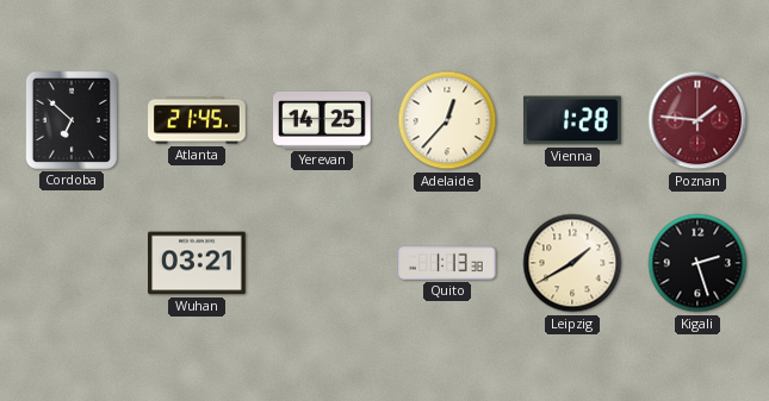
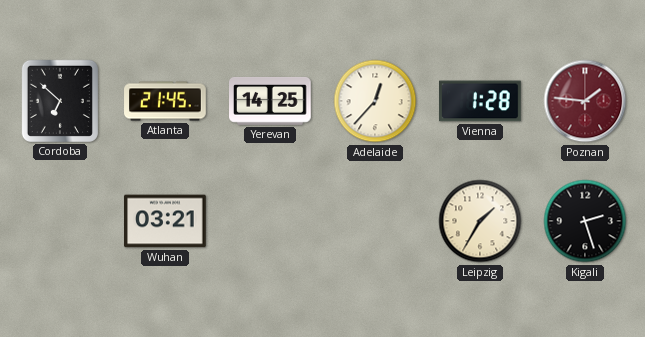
Quito: 1:13 -> none (448, 263)
Leipzig: 1:40 -> 1:35 (480, 221)
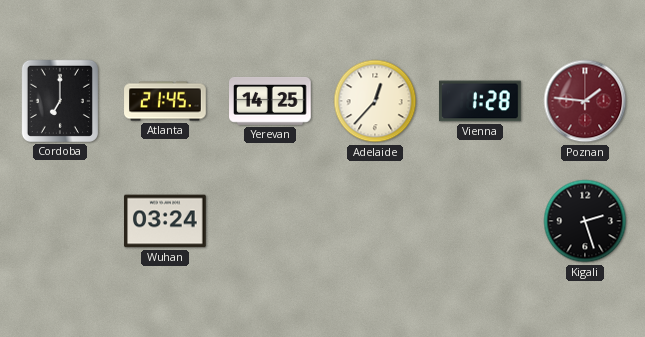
Cordoba: 6:52 -> 7:00 (60, 101)
Wuhan: 03:21 -> 03:24 (166, 221)
Leipzig: 1:35 -> none (480, 221)
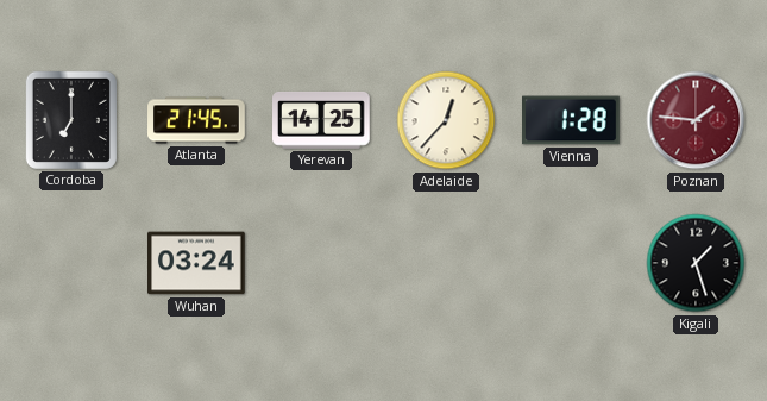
Kigali: 2:27 -> 1:27 (696, 263)
